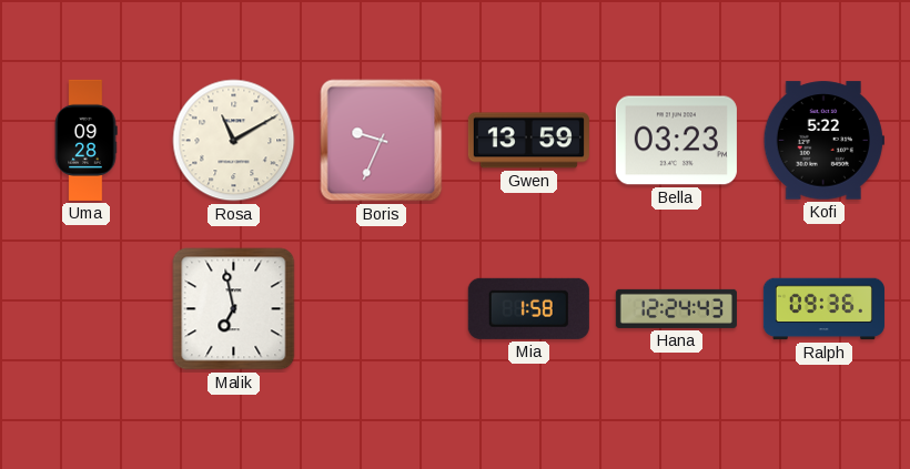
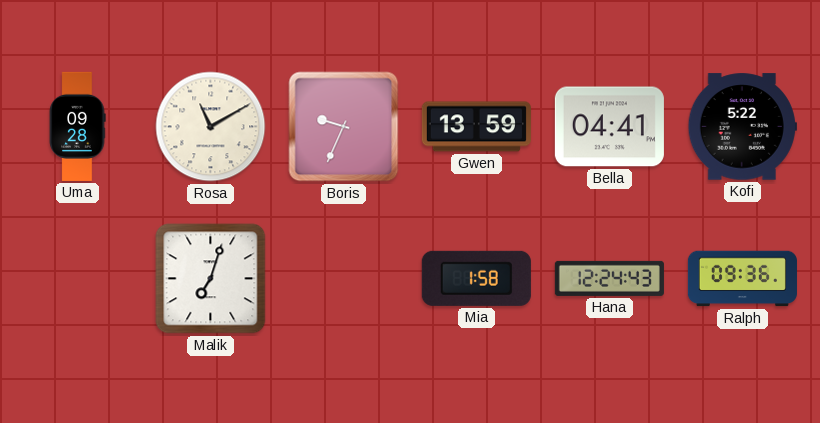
Bella: 03:23 -> 04:41 (609, 127)
Malik: 6:58 -> 7:03 (211, 279)
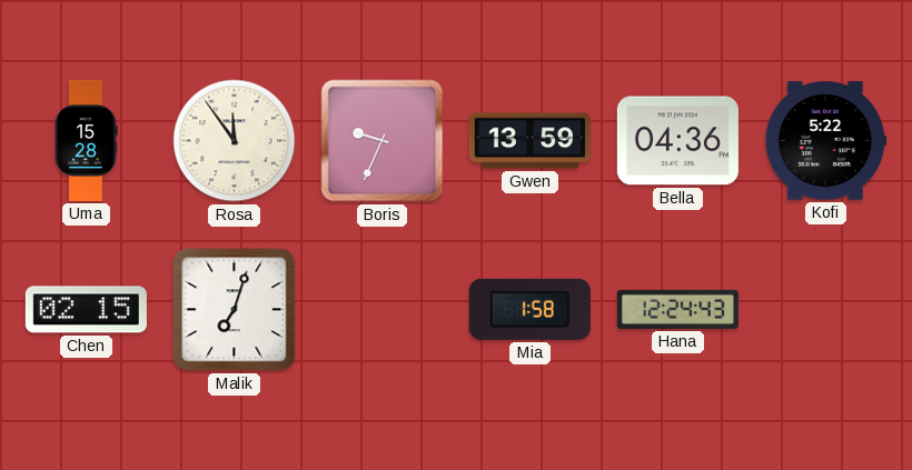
Uma: 09:28 -> 15:28 (86, 140)
Rosa: 11:10 -> 11:54 (235, 141)
Bella: 04:41 -> 04:36 (677, 141)
Chen: none -> 02:15 (86, 310)
Ralph: 09:36 -> none (742, 279)
